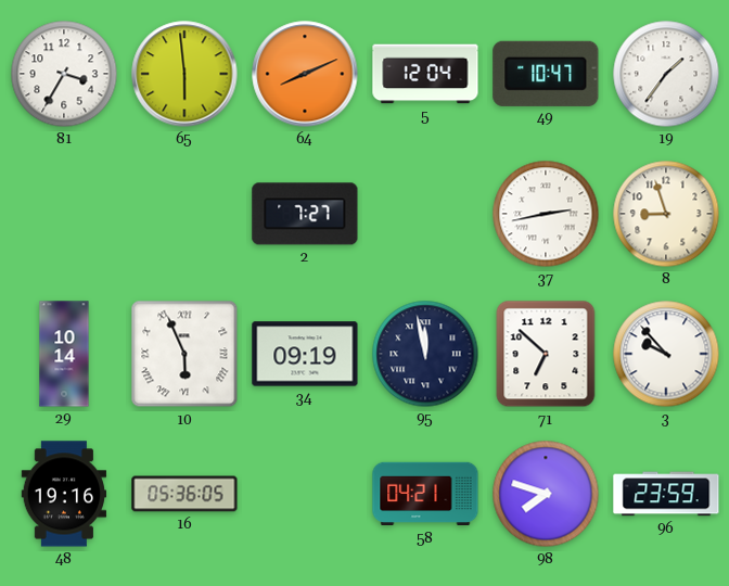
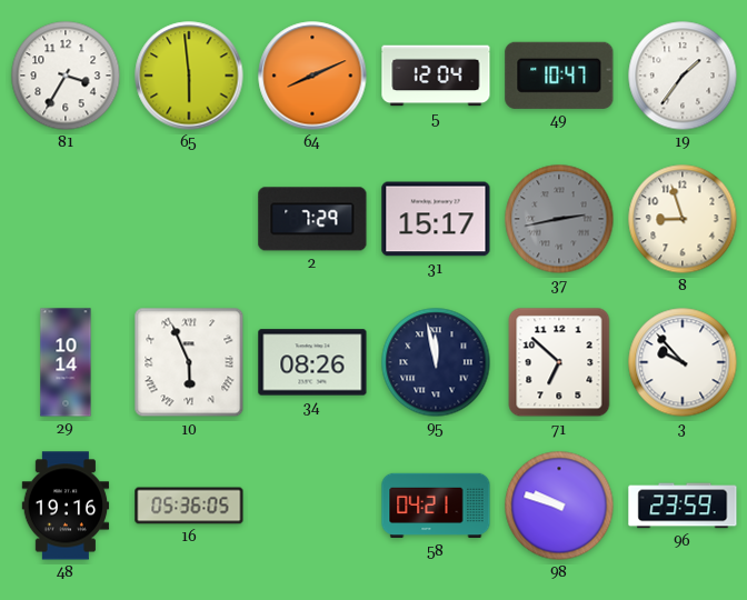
2: 7:27 -> 7:29 (312, 219)
31: none -> 15:17 (436, 219)
37 dial: white -> grey (559, 219)
34: 09:19 -> 08:26 (312, 362)
98: 7:48 -> 9:48 (559, 506)
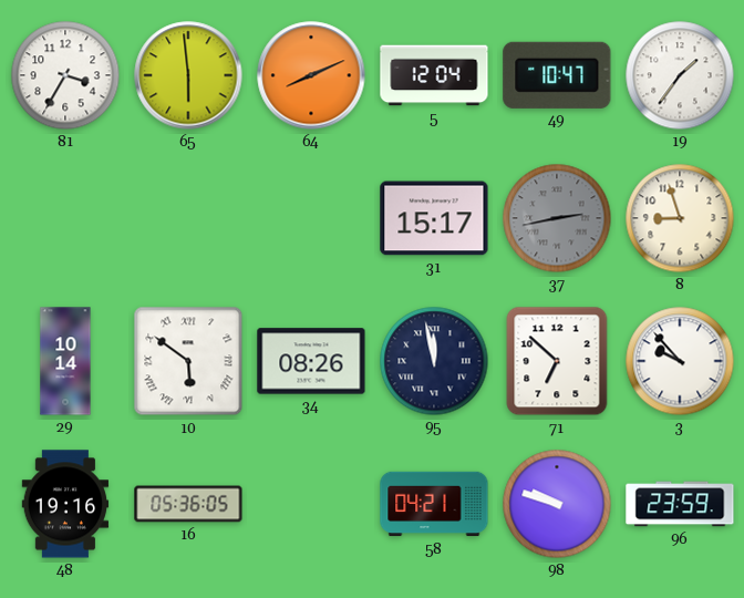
2: 7:29 -> none (312, 219)
10: 5:56 -> 5:51 (188, 361)
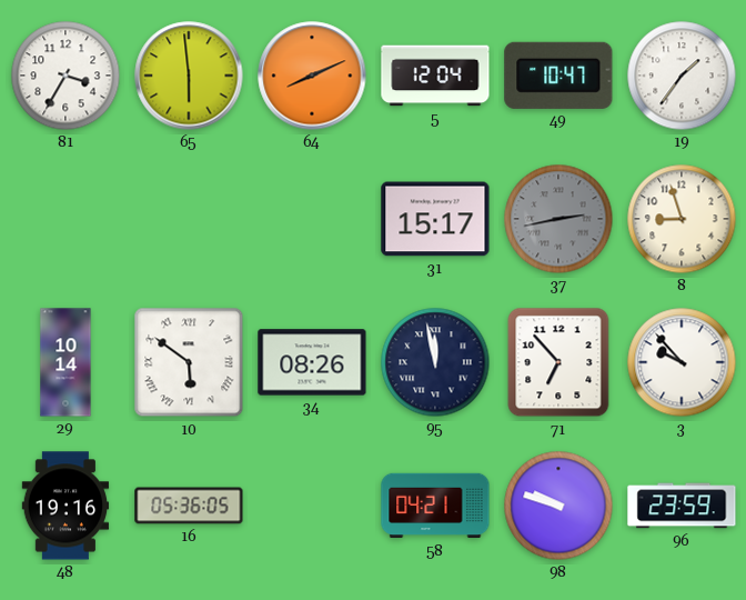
71: 6:52 -> 6:53 (558, 362)
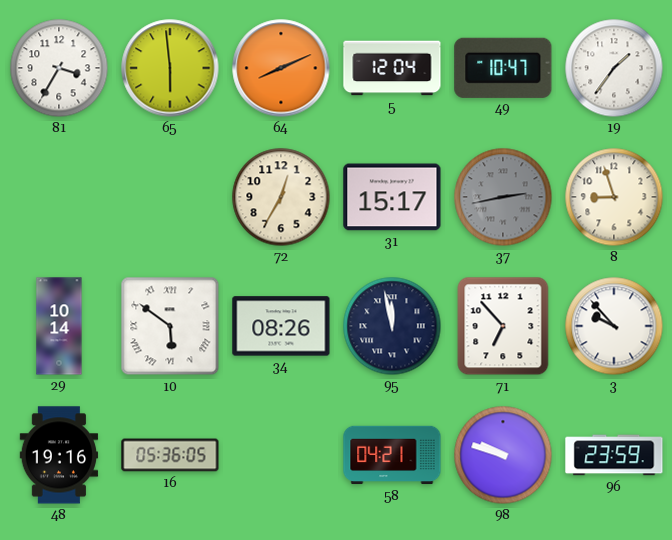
72: none -> 12:35 (281, 197)
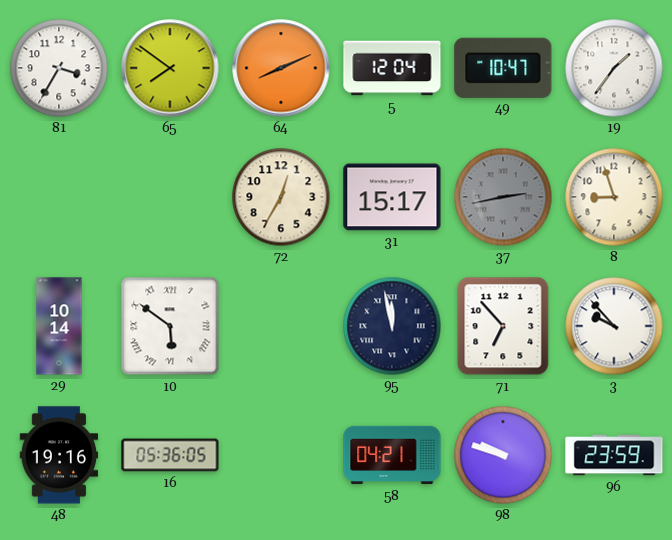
65: 5:59 -> 7:51 (170, 68)
34: 08:26 -> none (281, 326)
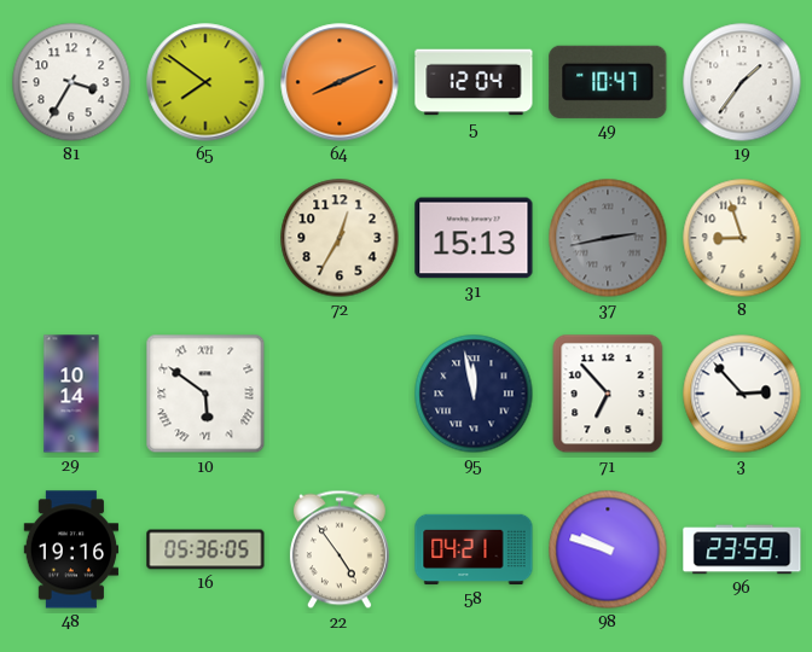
31: 15:17 -> 15:13 (474, 238)
3: 9:53 -> 2:53 (742, 394)
22: none -> 4:54 (340, 549)
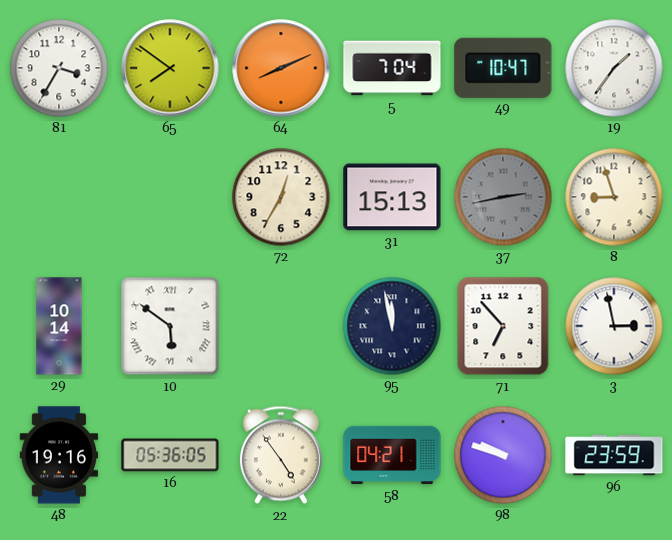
5: 12:04 -> 7:04 (392, 68)
3: 2:53 -> 2:58 (614, 326)
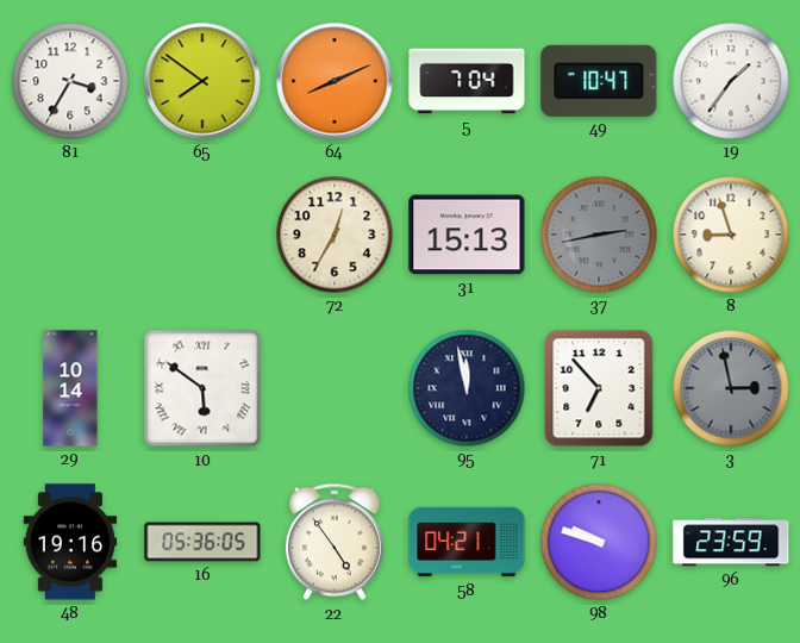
3 dial: white -> grey (731, 388)
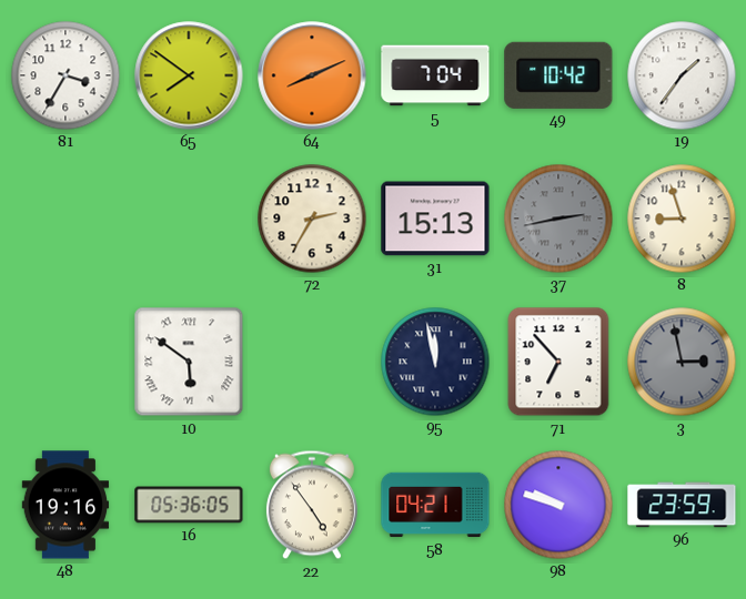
49: 10:47 -> 10:42 (558, 75)
72: 12:35 -> 2:35 (312, 219)
29: 10:14 -> none (70, 388)
